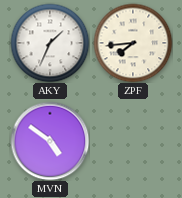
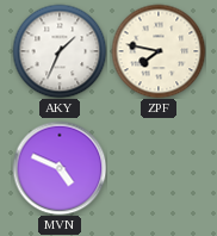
ZPF: 7:44 -> 7:47 (159, 51)
MVN: 4:51 -> 4:49 (60, 168)
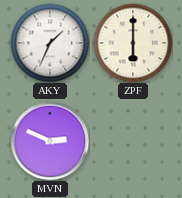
ZPF: 7:47 -> 6:00 (133, 43)
MVN: 4:49 -> 2:49 (50, 141)
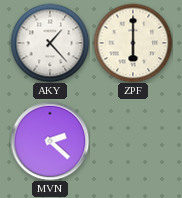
AKY: 1:34 -> 1:23 (50, 43)
MVN: 2:49 -> 2:22 (50, 141)
